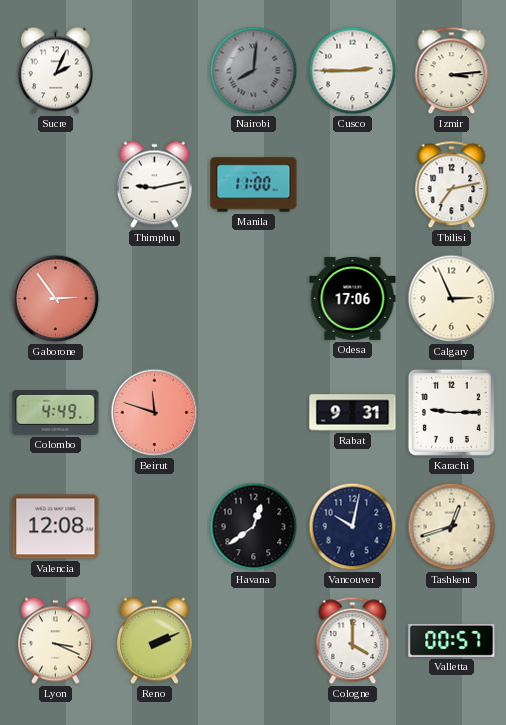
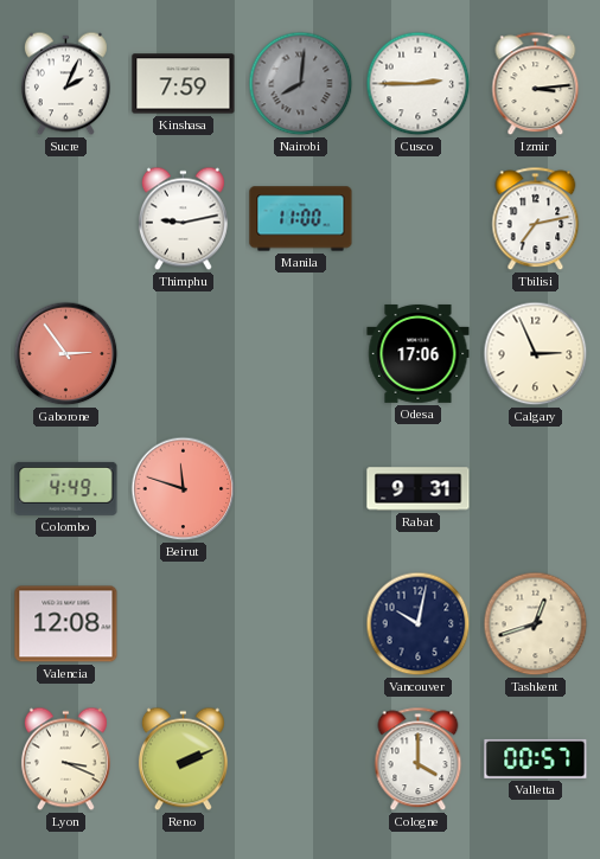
Kinshasa: none -> 7:59 (184, 84)
Karachi: 9:15 -> none (451, 412)
Havana: 12:39 -> none (254, 527)
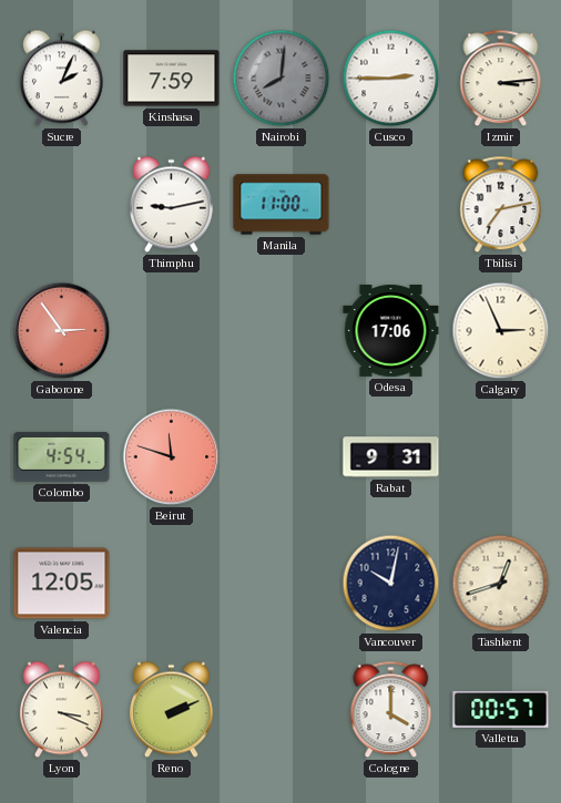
Colombo: 4:49 -> 4:54 (62, 456)
Valencia: 12:08 -> 12:05 (62, 584)
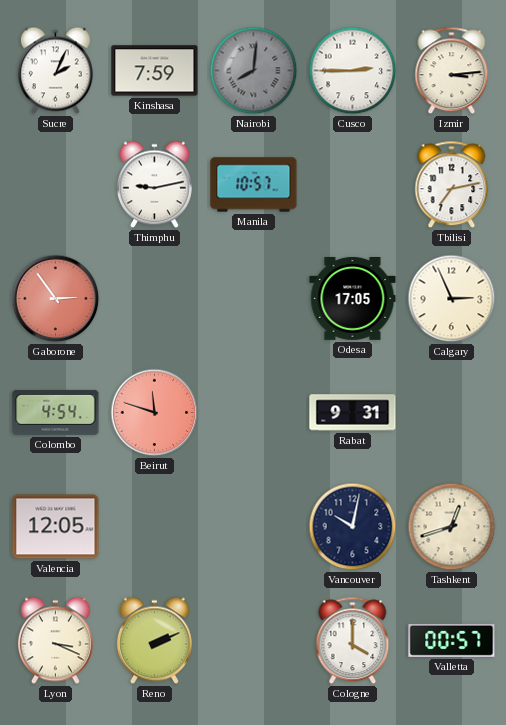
Manila: 11:00 -> 10:57 (254, 185)
Odesa: 17:06 -> 17:05 (353, 298)
